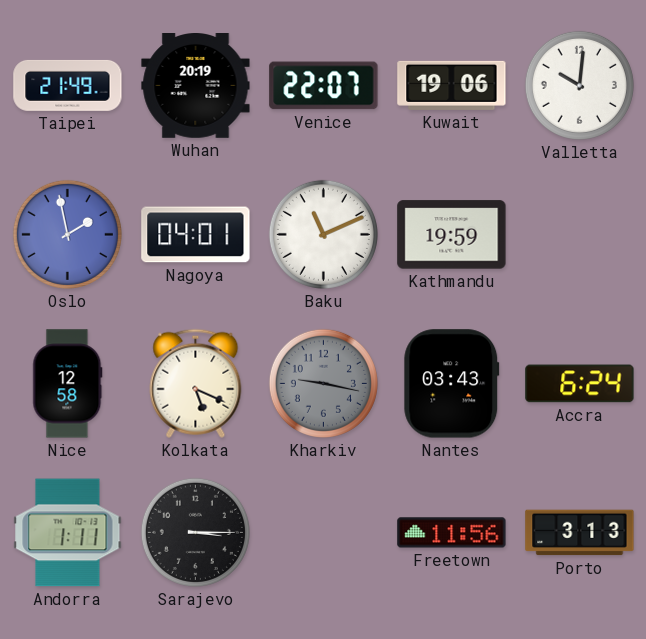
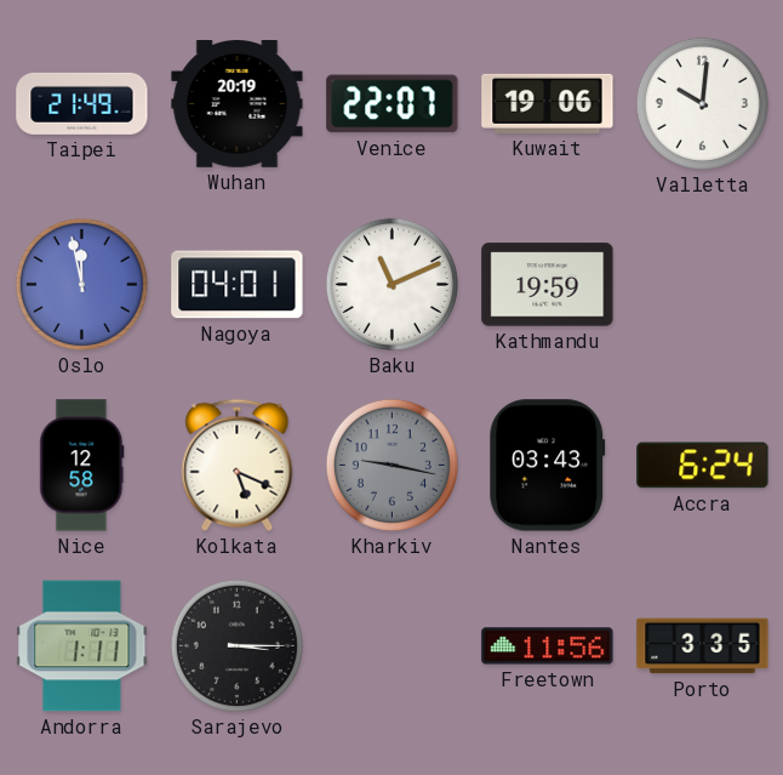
Oslo: 1:58 -> 11:58 (81, 284)
Porto: 3:13 -> 3:35 (703, 646)
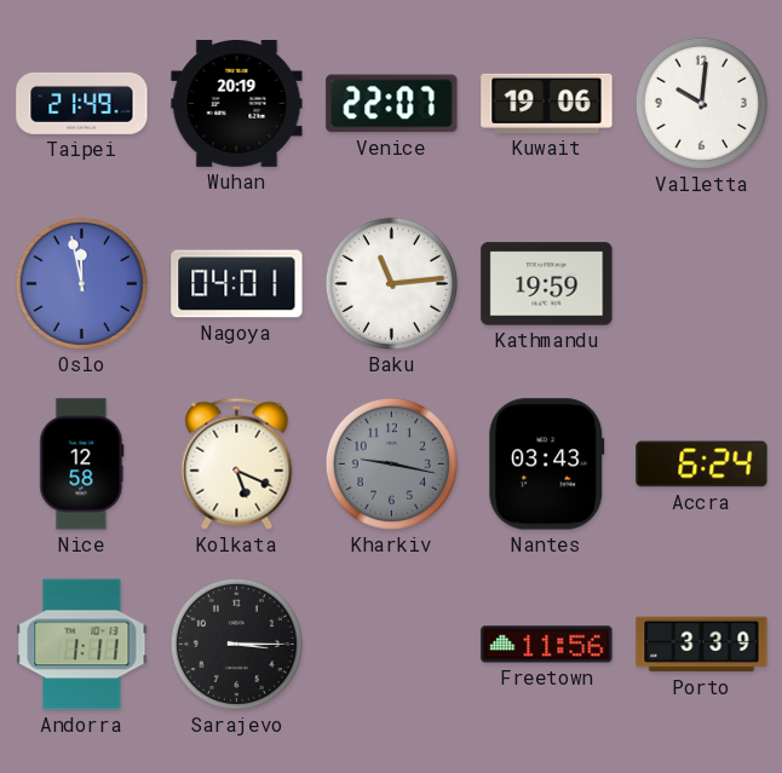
Baku: 11:11 -> 11:14 (391, 283)
Porto: 3:35 -> 3:39 (702, 645)
